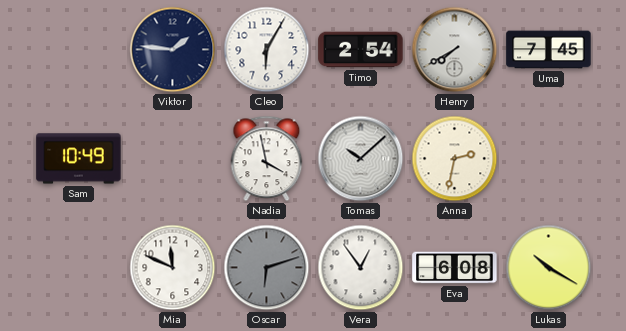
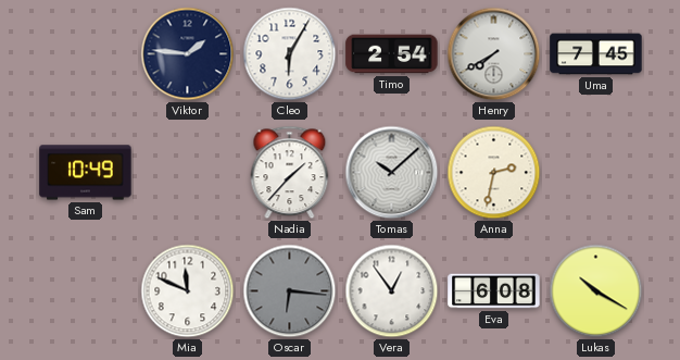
Nadia: 3:58 -> 1:37 (290, 173)
Oscar: 6:12 -> 6:16 (290, 291)
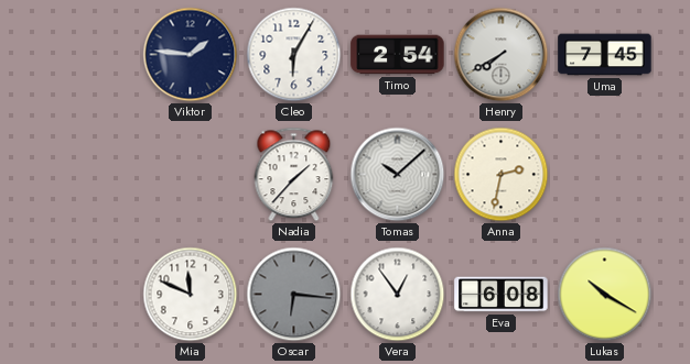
Sam: 10:49 -> none (86, 173)
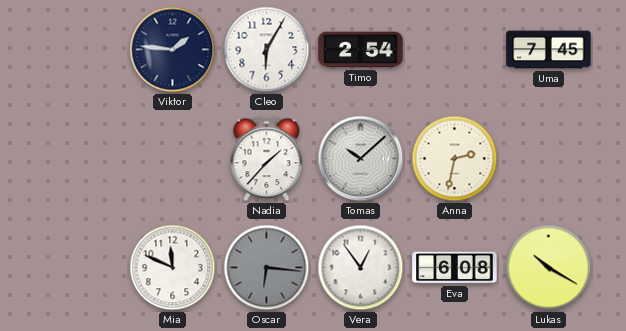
Henry: 7:40 -> none (502, 55)
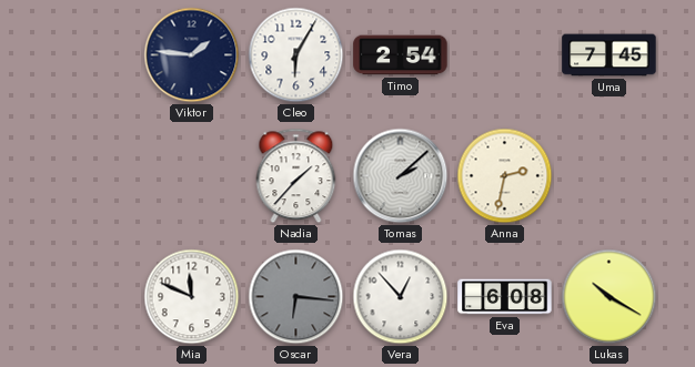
Tomas: 10:08 -> 2:08 (401, 176)
Vera: 12:54 -> 12:53 (401, 297)
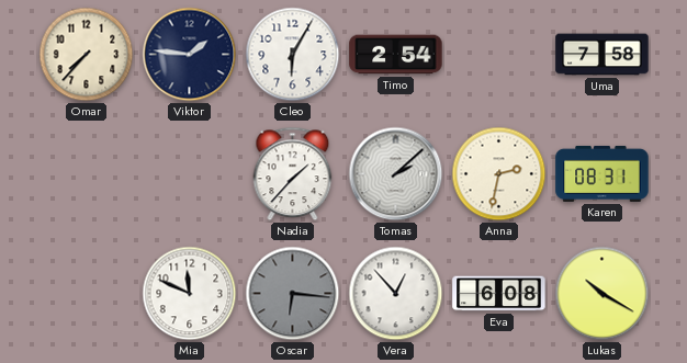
Omar: none -> 7:37 (87, 55)
Uma: 7:45 -> 7:58 (602, 55)
Karen: none -> 08:31 (602, 173)
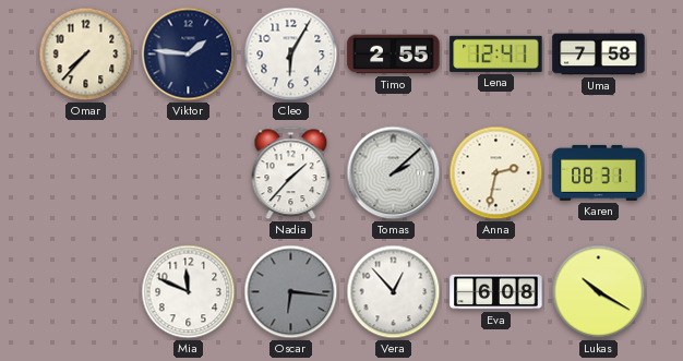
Timo: 2:54 -> 2:55 (394, 55)
Lena: none -> 12:41 (496, 53)
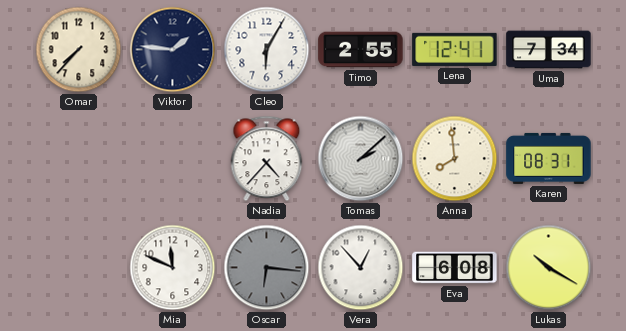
Uma: 7:58 -> 7:34 (549, 50)
Nadia: 1:37 -> 4:37 (267, 159)
Anna: 2:32 -> 7:59 (455, 159)
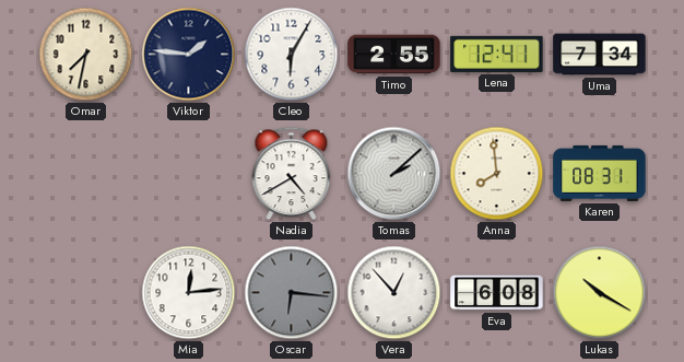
Omar: 7:37 -> 7:32 (86, 55)
Nadia: 4:37 -> 4:40 (292, 174)
Mia: 11:49 -> 12:14 (189, 293)
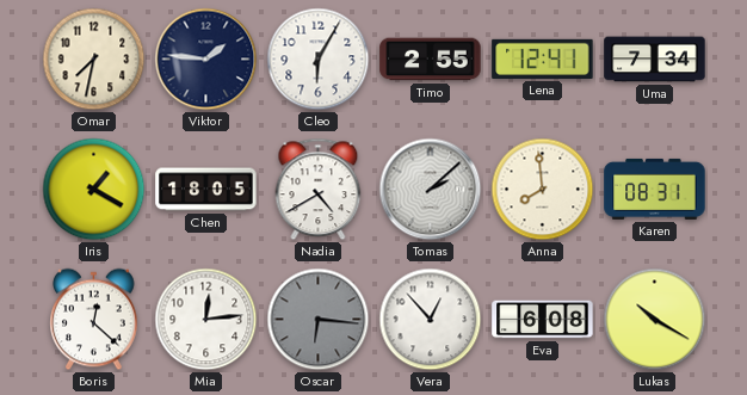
Iris: none -> 1:20 (94, 190)
Chen: none -> 18:05 (206, 190)
Boris: none -> 12:22 (94, 320)
